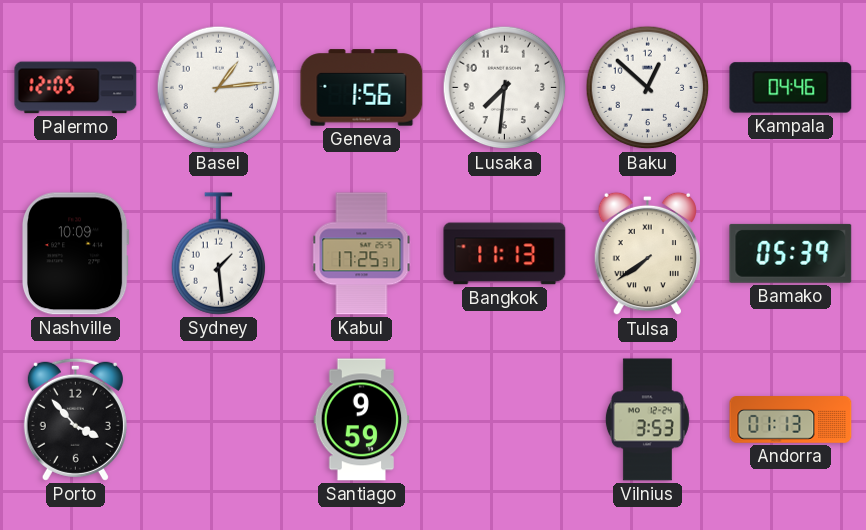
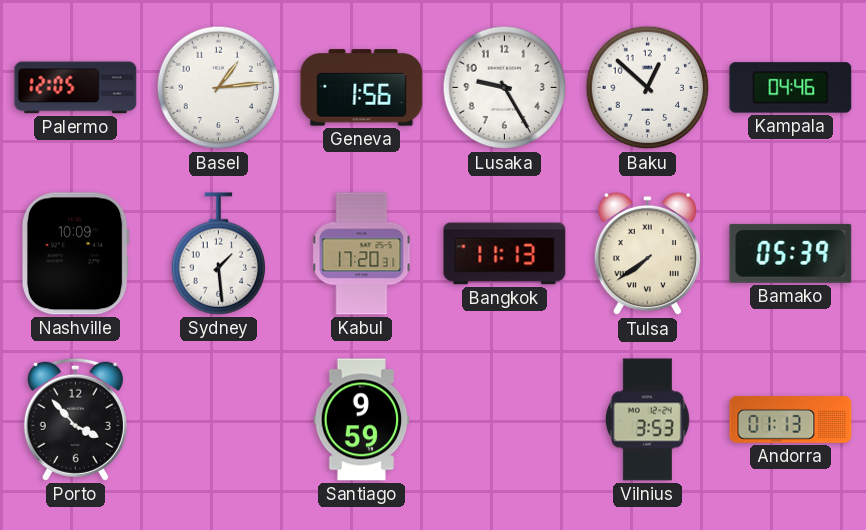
Lusaka: 7:31 -> 9:25 (505, 88)
Kabul: 17:25 -> 17:20 (362, 254)
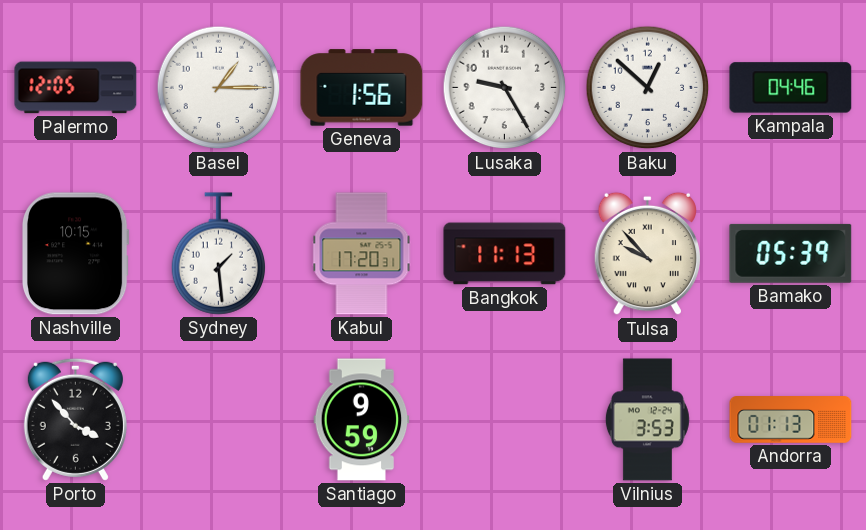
Basel: 1:14 -> 1:15 (219, 88)
Nashville: 10:09 -> 10:15 (75, 254)
Tulsa: 7:39 -> 9:53 (647, 254)
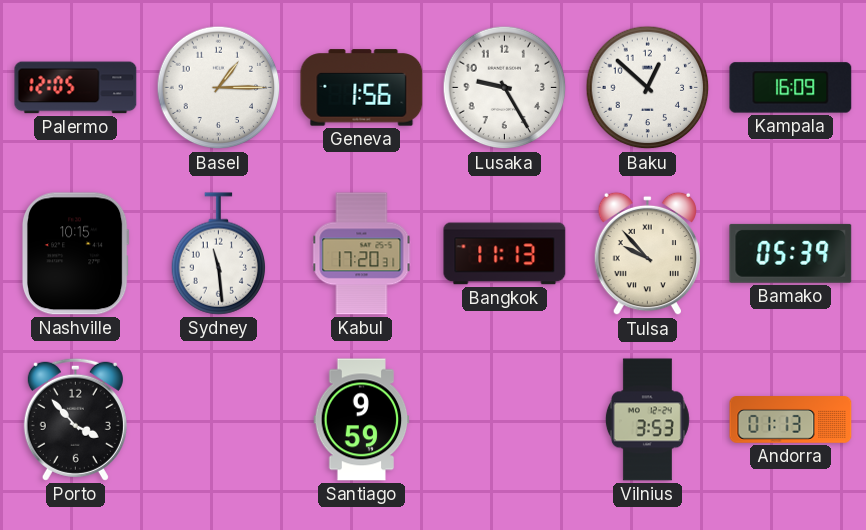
Kampala: 04:46 -> 16:09 (791, 88)
Sydney: 1:29 -> 11:29 (218, 254)
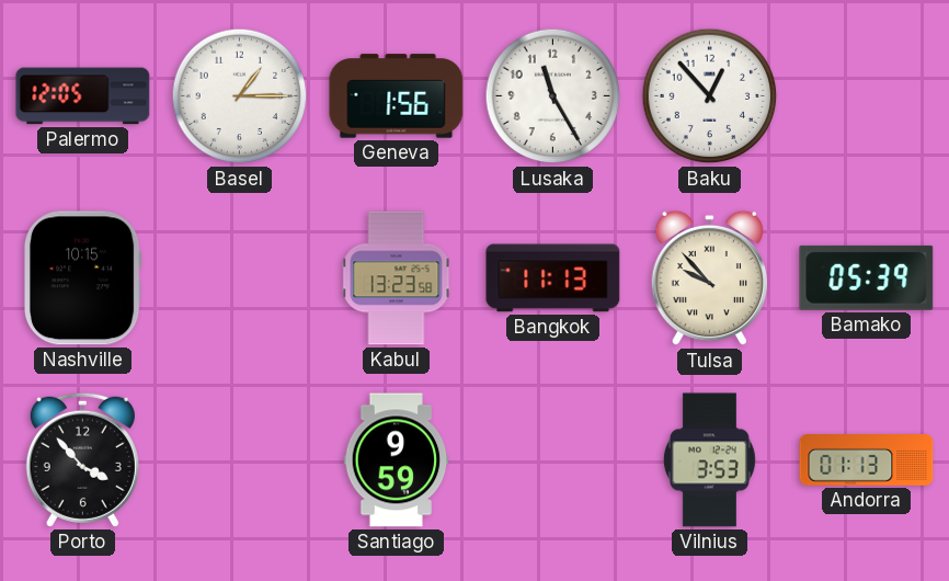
Lusaka: 9:25 -> 11:25 (553, 96)
Baku: 12:52 -> 12:53 (710, 96)
Kampala: 16:09 -> none (791, 88)
Sydney: 11:29 -> none (218, 254)
Kabul: 17:20 -> 13:23 (397, 278)
